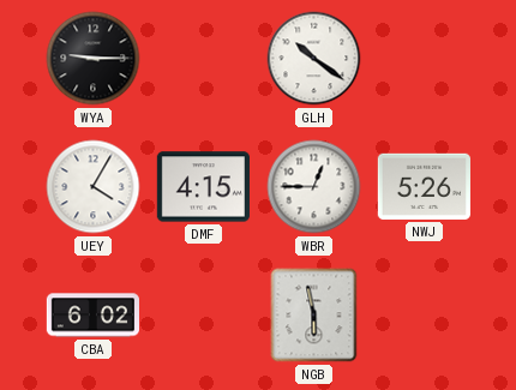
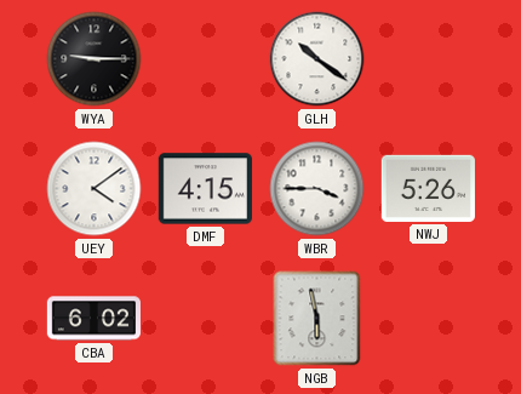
UEY: 4:05 -> 4:09 (95, 189)
WBR: 12:45 -> 3:45 (317, 189)
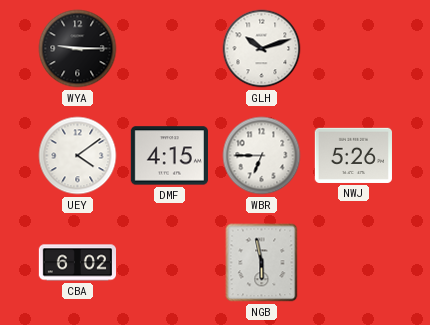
GLH: 10:21 -> 10:12 (262, 49)
WBR: 3:45 -> 6:45 (262, 156)
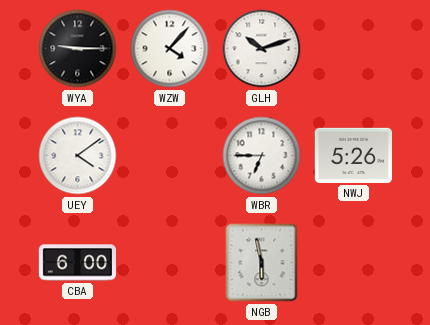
WZW: none -> 4:07 (170, 49)
DMF: 4:15 -> none (169, 156)
CBA: 6:02 -> 6:00 (77, 263)
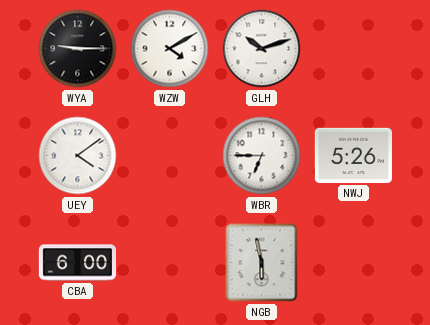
WZW: 4:07 -> 4:10 (170, 49)
